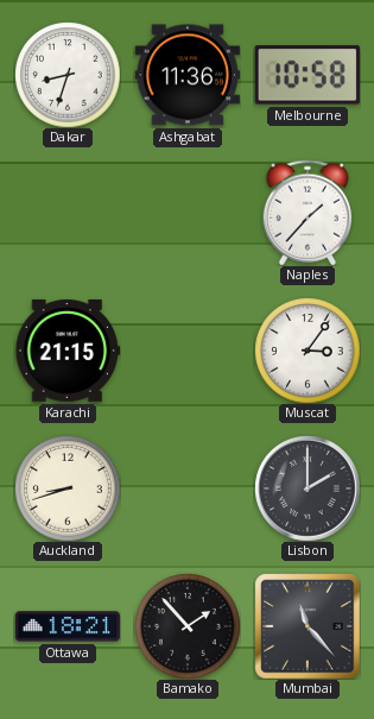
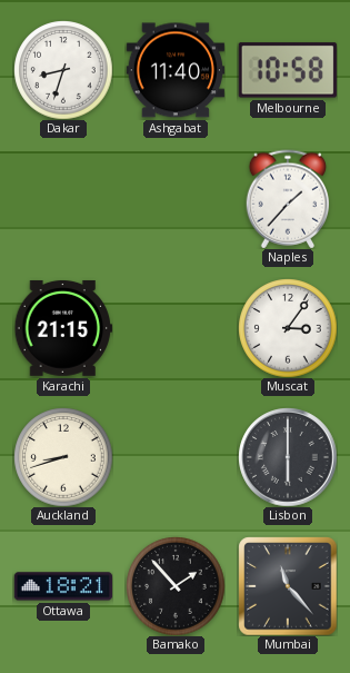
Ashgabat: 11:36 -> 11:40 (174, 70)
Lisbon: 2:00 -> 6:00 (288, 457)
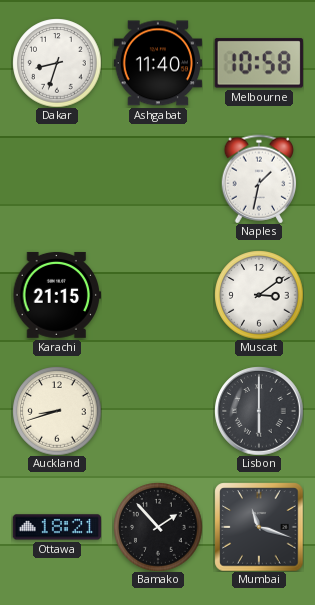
Naples: 1:37 -> 1:32 (259, 179)
Muscat: 3:06 -> 3:09 (259, 295)
Mumbai: 11:23 -> 11:18 (259, 527)
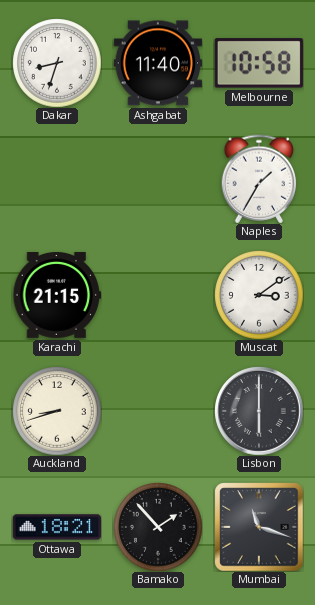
Naples: 1:32 -> 1:35 (259, 179)
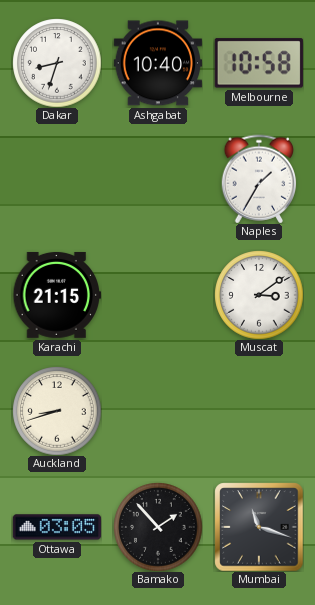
Ashgabat: 11:40 -> 10:40 (157, 63)
Lisbon: 6:00 -> none (259, 411)
Ottawa: 18:21 -> 03:05 (57, 527)
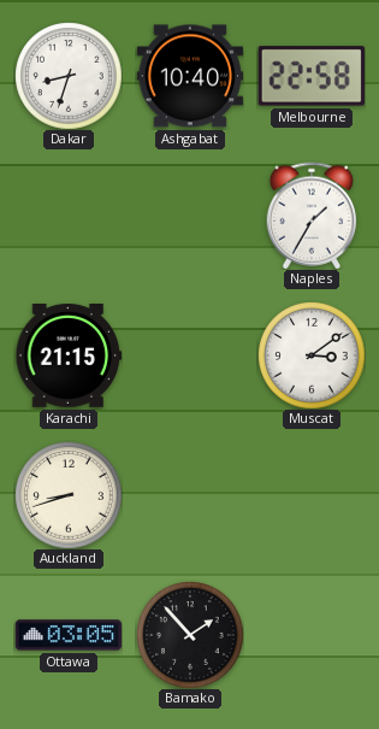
Melbourne: 10:58 -> 22:58 (312, 76)
Mumbai: 11:18 -> none (259, 527)
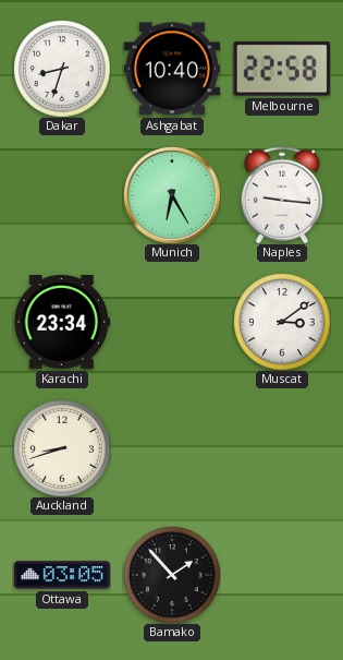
Munich: none -> 6:25 (172, 195)
Naples: 1:35 -> 9:16 (282, 195)
Karachi: 21:15 -> 23:34 (61, 322)
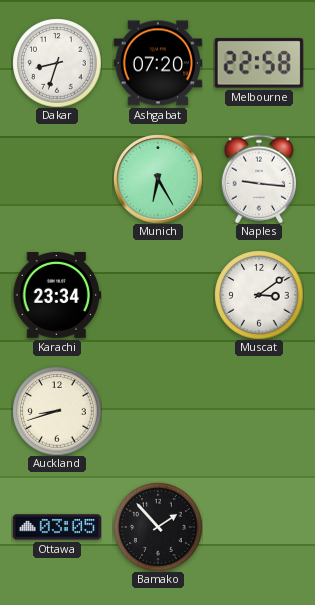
Ashgabat: 10:40 -> 07:20 (157, 63)
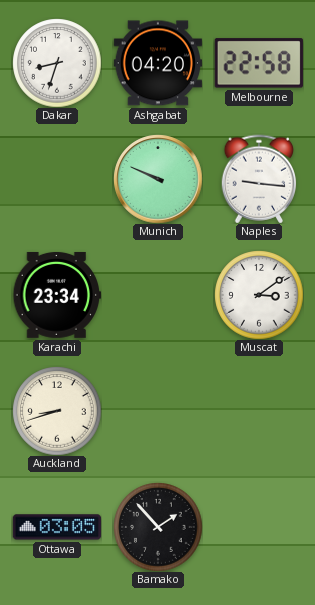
Ashgabat: 07:20 -> 04:20 (157, 63)
Munich: 6:25 -> 9:49 (158, 179)
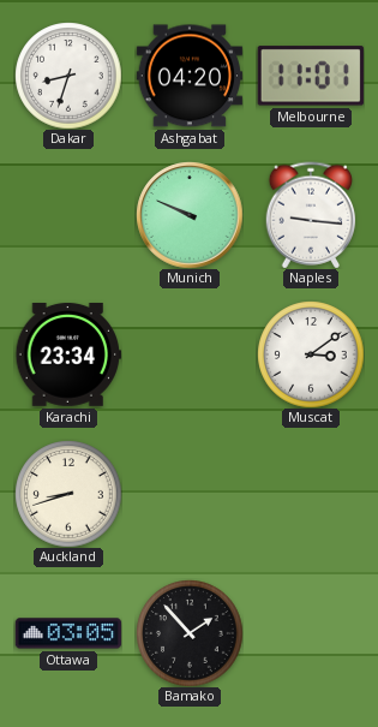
Melbourne: 22:58 -> 11:01 (311, 76)
